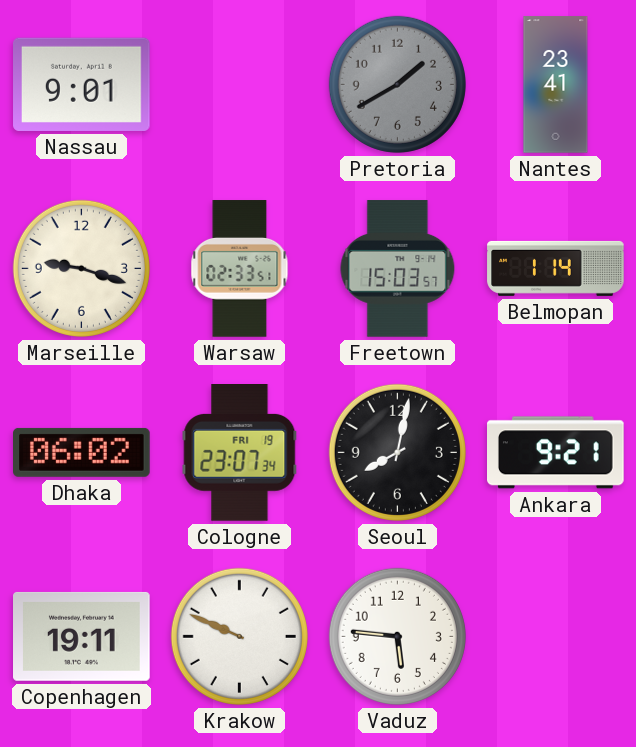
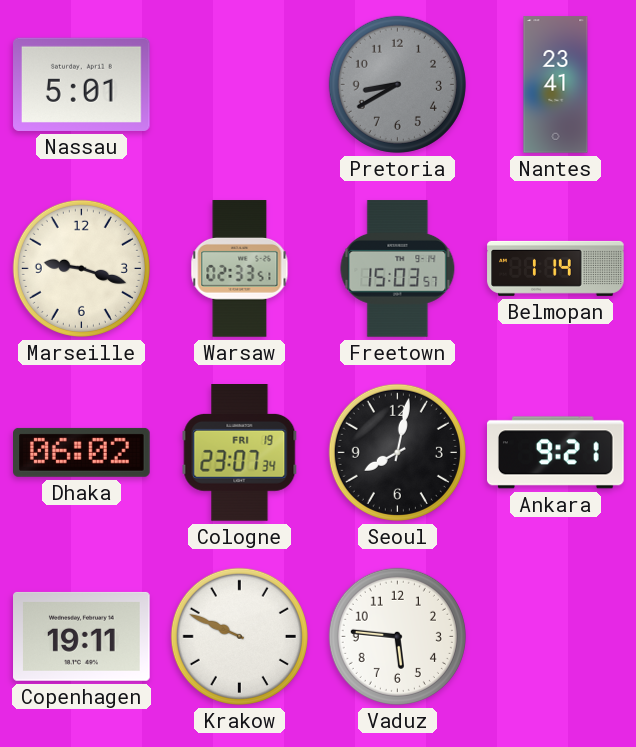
Nassau: 9:01 -> 5:01 (82, 84)
Pretoria: 1:40 -> 8:40 (397, 84)
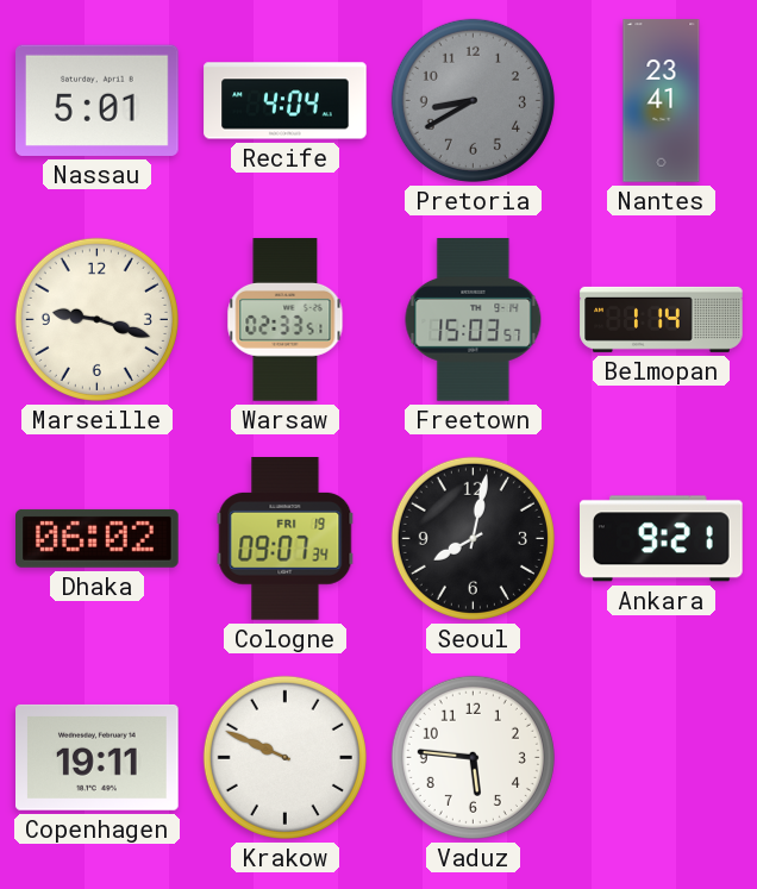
Recife: none -> 4:04 (286, 101)
Cologne: 23:07 -> 09:07 (286, 539)
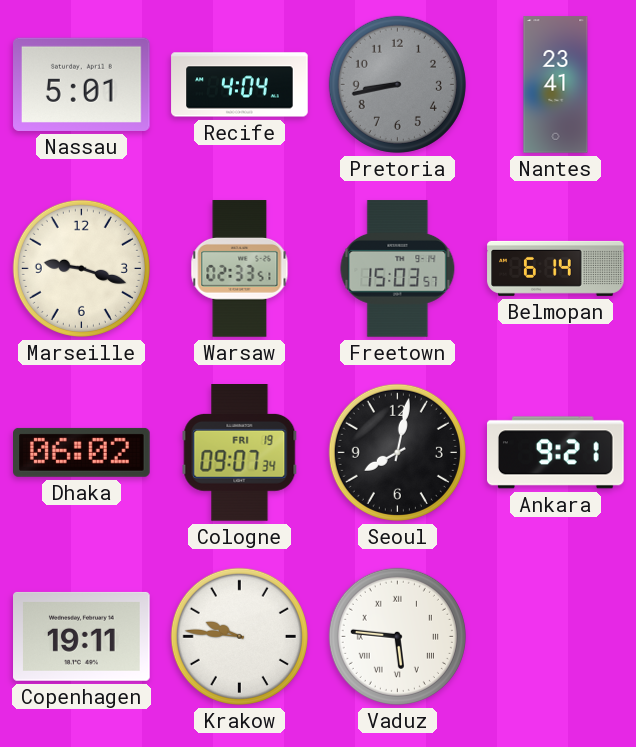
Pretoria: 8:40 -> 8:43 (397, 84)
Belmopan: 1:14 -> 6:14 (556, 268)
Krakow: 9:49 -> 9:46 (239, 636)
Vaduz numerals: Arabic -> Roman (397, 636)
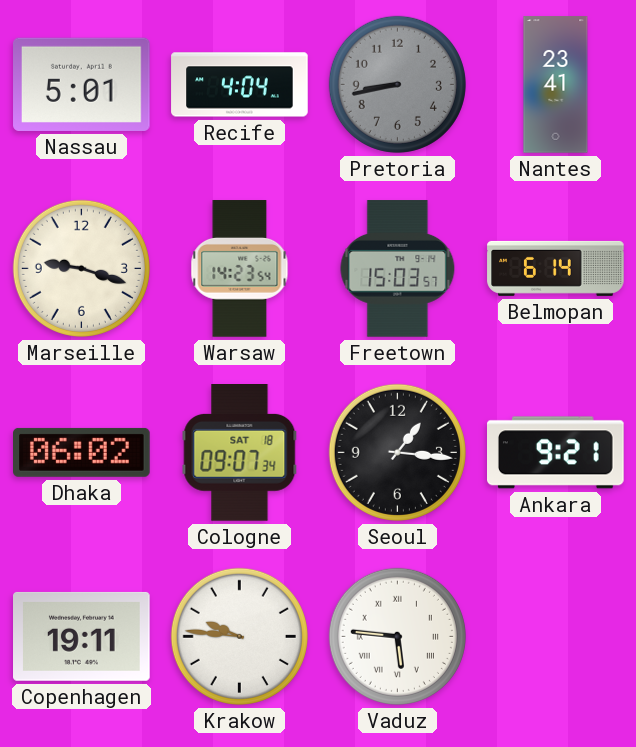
Warsaw: 02:33 -> 14:23 (240, 269)
Cologne date: FRI 19 -> SAT 18 (240, 453)
Seoul: 8:02 -> 1:16 (397, 452)
